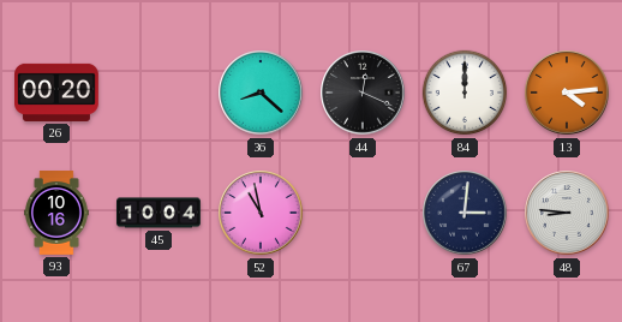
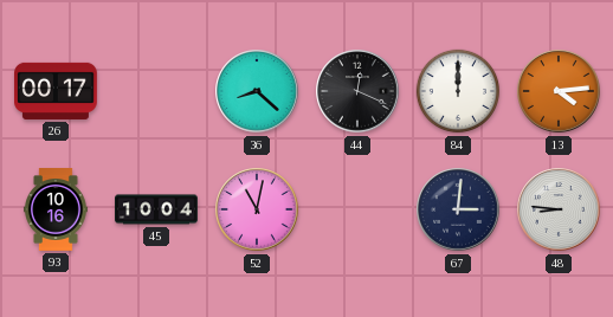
26: 00:20 -> 00:17 (57, 91)
52: 10:58 -> 11:02 (257, 209)
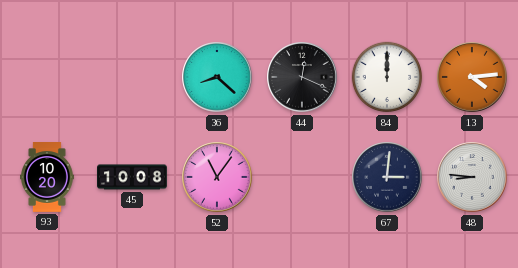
26: 00:17 -> none (57, 91)
93: 10:16 -> 10:20 (48, 178)
45: 10:04 -> 10:08 (133, 177)
52: 11:02 -> 11:06 (217, 177)
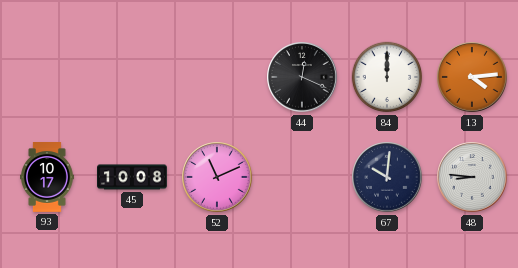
36: 8:22 -> none (217, 77)
93: 10:20 -> 10:17 (48, 178)
52: 11:06 -> 11:11 (217, 177)
67: 3:01 -> 10:01 (387, 177)
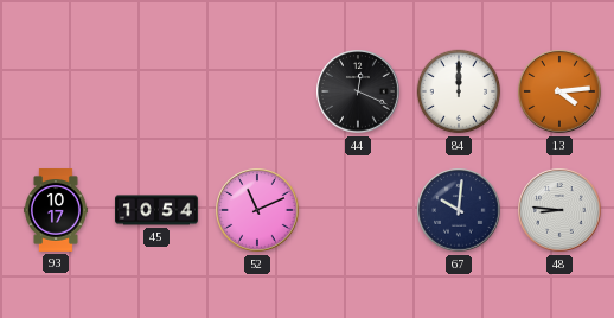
45: 10:08 -> 10:54 (158, 210)
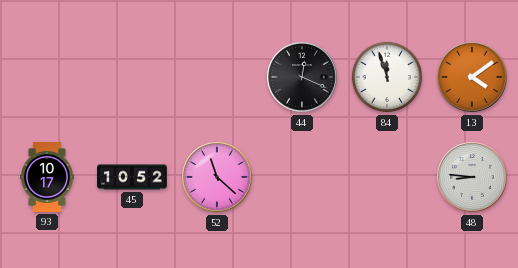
84: 12:00 -> 11:57 (387, 77)
13: 4:14 -> 4:09 (472, 77)
45: 10:54 -> 10:52 (133, 177)
52: 11:11 -> 11:22 (217, 177)
67: 10:01 -> none (459, 210)
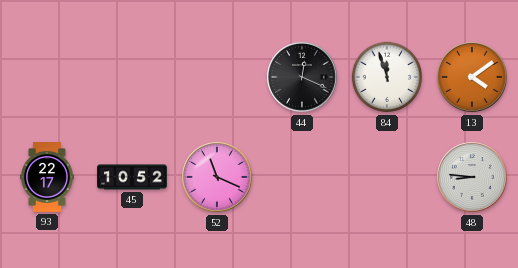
93: 10:17 -> 22:17 (48, 178)
52: 11:22 -> 11:19 (217, 177)
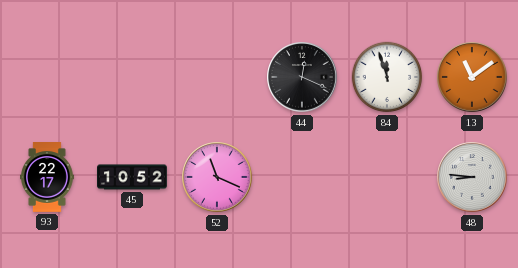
13: 4:09 -> 11:09 (472, 77)
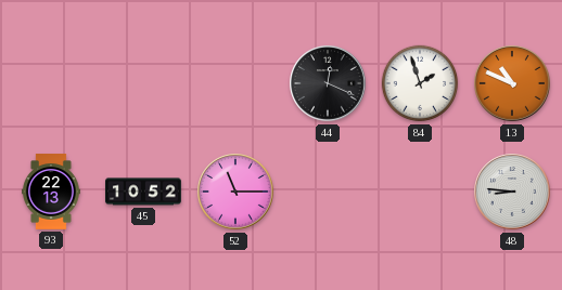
84: 11:57 -> 1:57 (420, 83)
13: 11:09 -> 10:49 (512, 83)
93: 22:17 -> 22:13 (52, 193)
52: 11:19 -> 11:15 (235, 192)
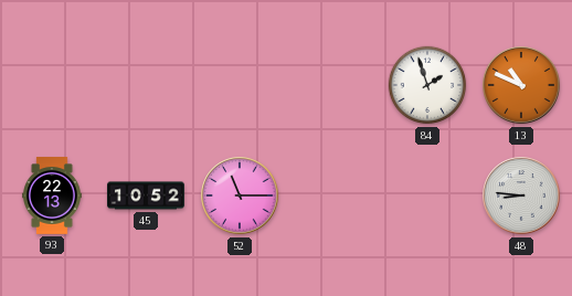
44: 12:19 -> none (328, 83)
